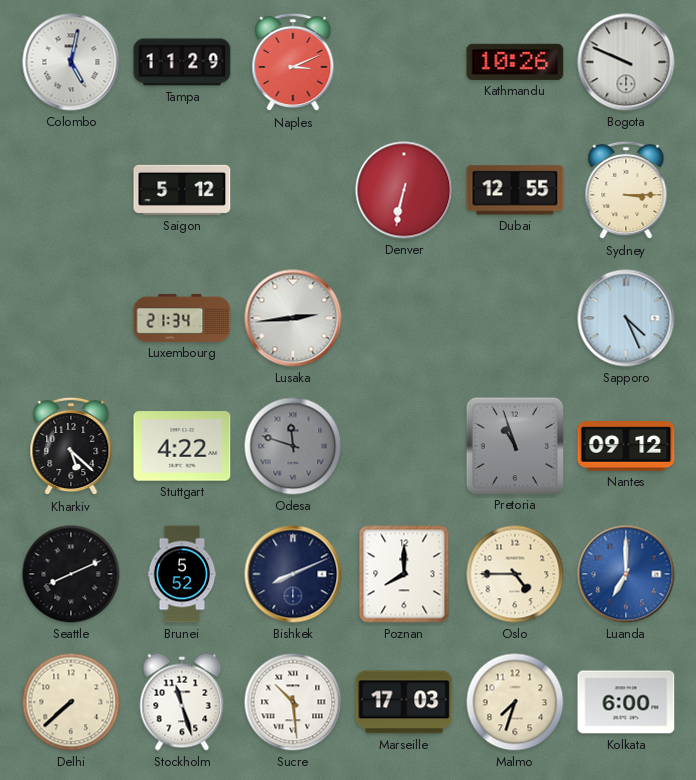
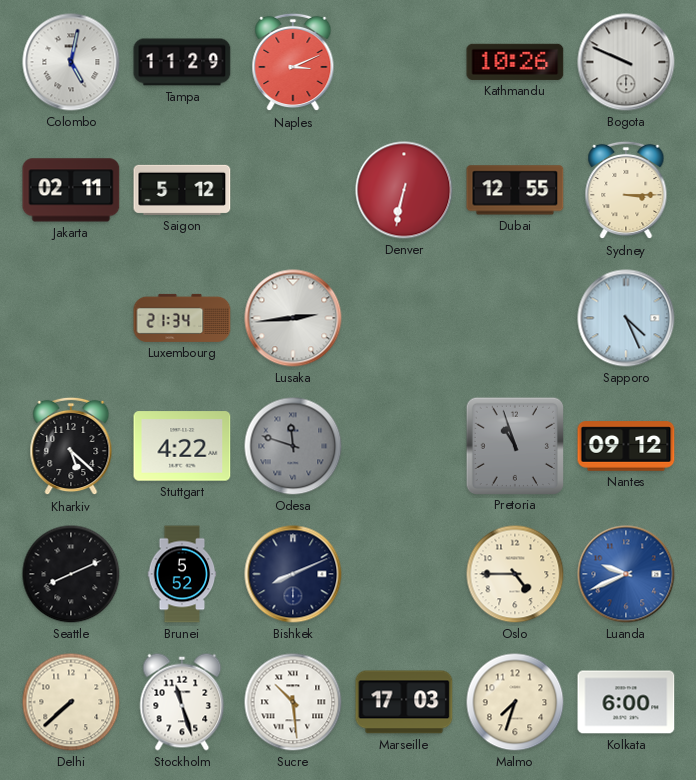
Jakarta: none -> 02:11 (71, 190)
Poznan: 8:00 -> none (404, 574)
Luanda: 7:00 -> 9:41 (626, 574)
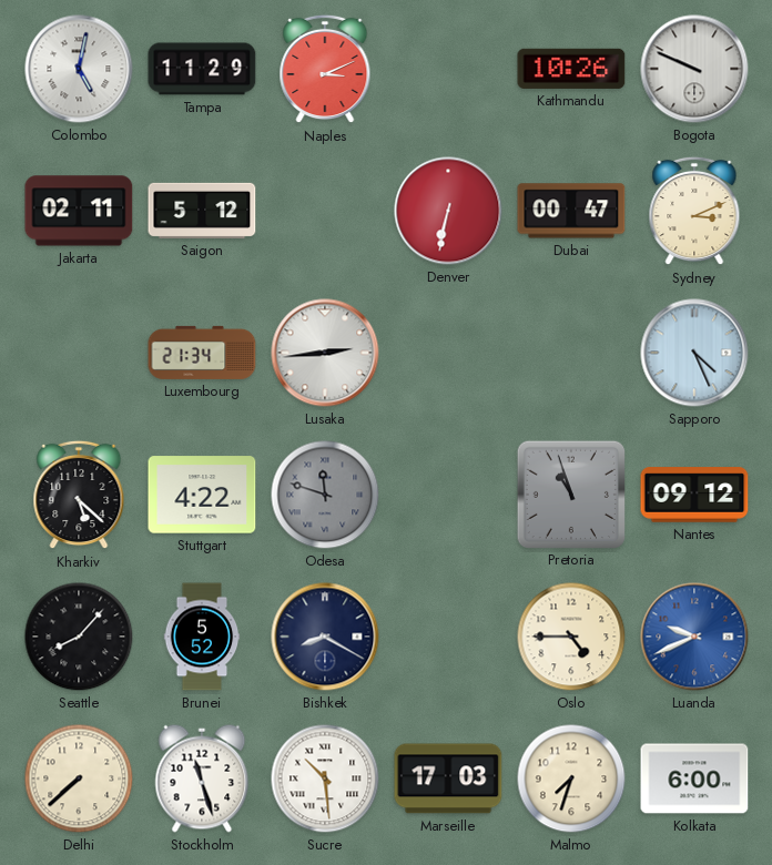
Dubai: 12:55 -> 00:47 (571, 211)
Sydney: 3:15 -> 3:11 (694, 211)
Seattle: 8:11 -> 8:07 (79, 637)
Bishkek: 8:11 -> 8:20 (325, 637)
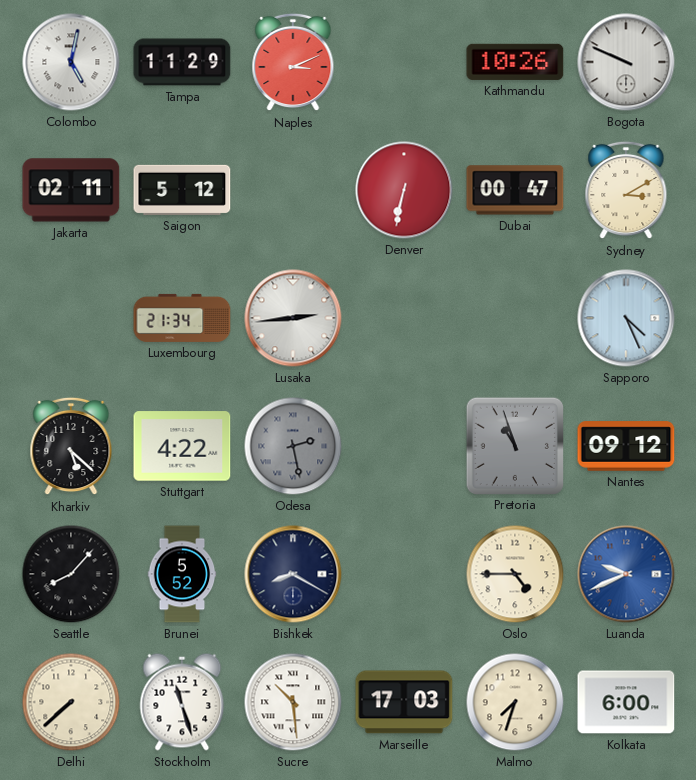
Sydney: 3:11 -> 3:10 (626, 190)
Odesa: 11:48 -> 2:28 (293, 446)
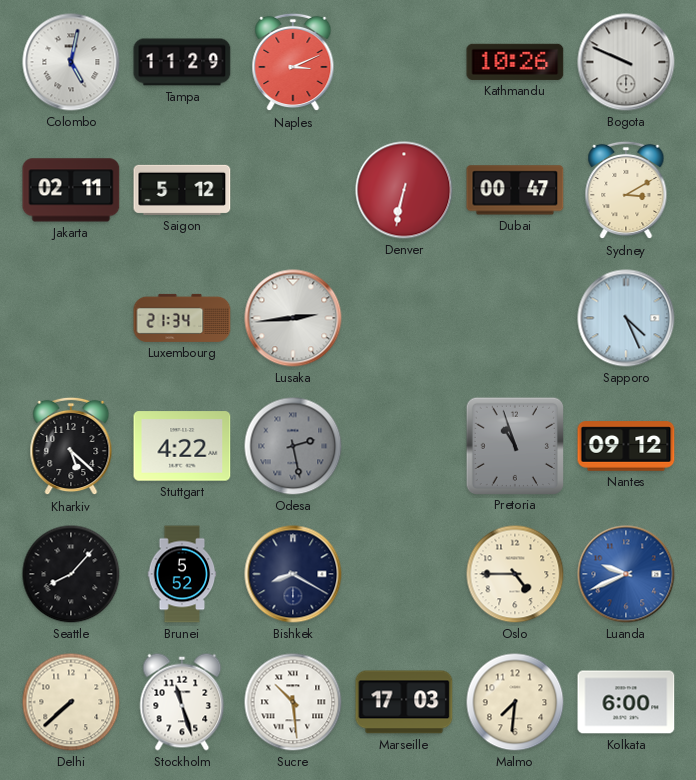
Malmo: 7:33 -> 7:31 (515, 702)
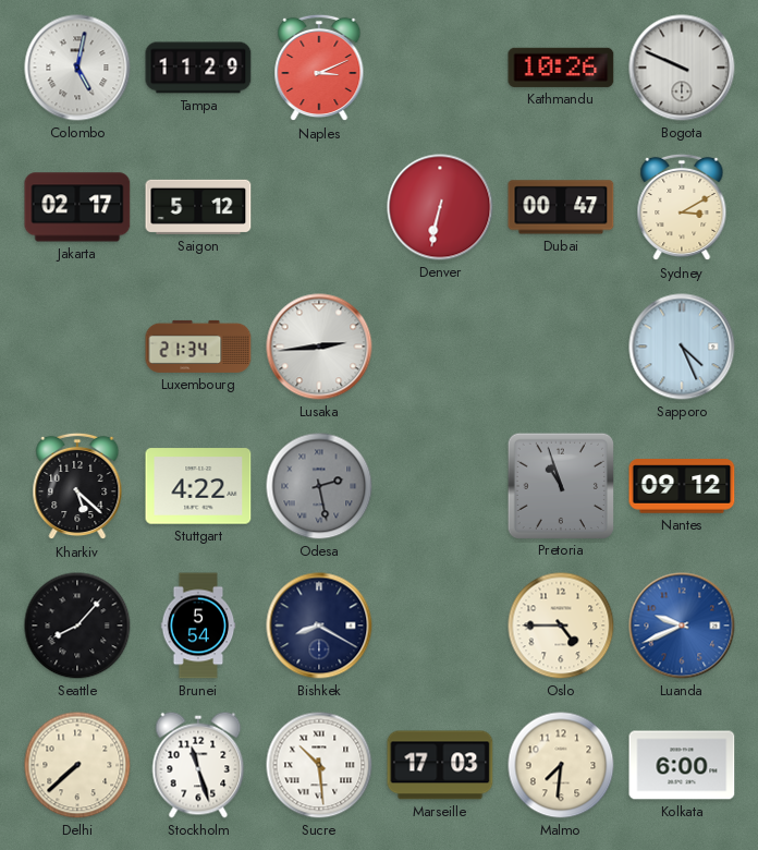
Jakarta: 02:11 -> 02:17 (77, 207)
Brunei: 5:52 -> 5:54 (198, 626)
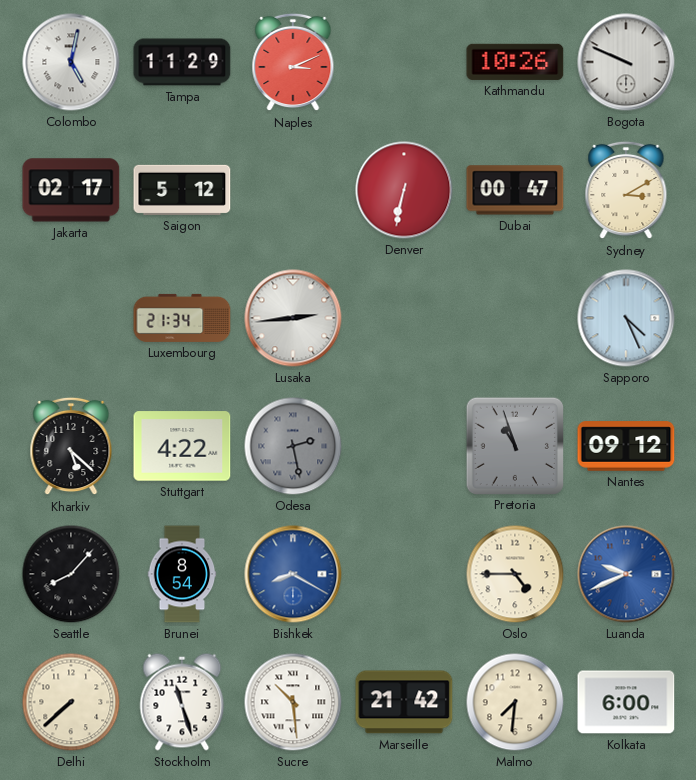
Brunei: 5:54 -> 8:54 (182, 574)
Bishkek dial: navy -> blue (293, 574)
Marseille: 17:03 -> 21:42 (404, 702)
